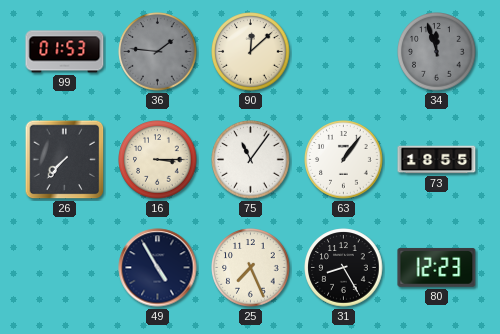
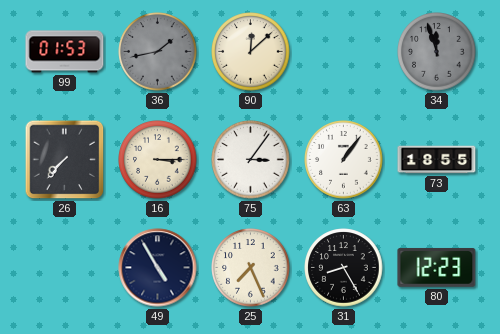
36: 1:46 -> 1:43 (158, 52)
75: 11:06 -> 3:06 (251, 160)
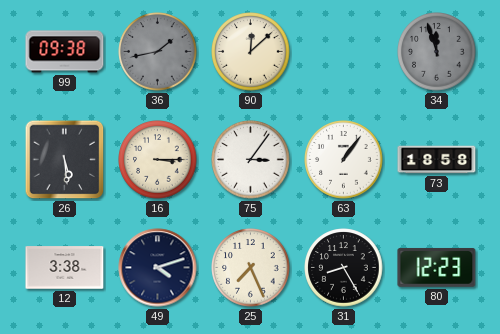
99: 01:53 -> 09:38 (65, 52)
26: 7:37 -> 5:29 (65, 160)
73: 18:55 -> 18:58 (437, 160)
12: none -> 3:38 (65, 268)
49: 4:55 -> 4:12 (158, 268)
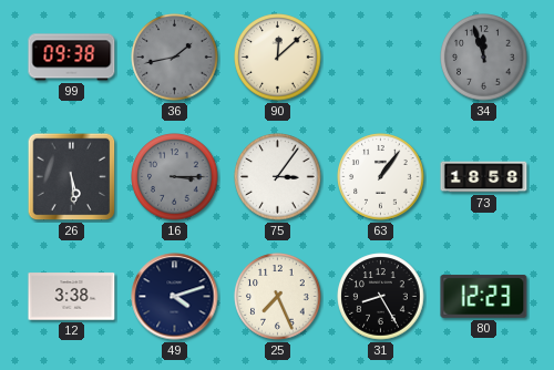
16 dial: cream -> grey (175, 177)
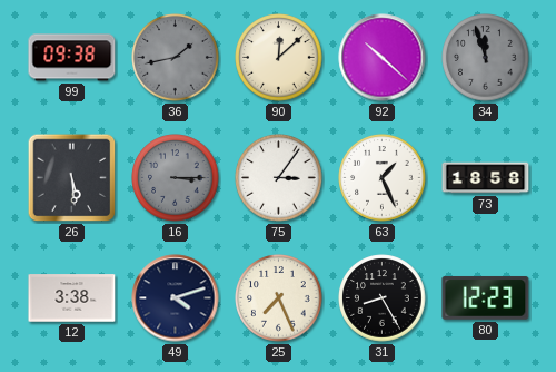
92: none -> 10:22 (383, 58)
63: 1:06 -> 1:26 (383, 178)
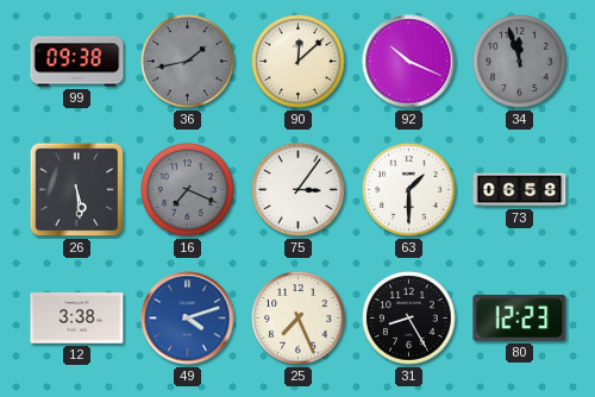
92: 10:22 -> 10:19 (409, 62)
16: 3:15 -> 7:19 (188, 190)
63: 1:26 -> 1:30 (409, 190)
73: 18:58 -> 06:58 (520, 190)
49 dial: navy -> blue (188, 319)
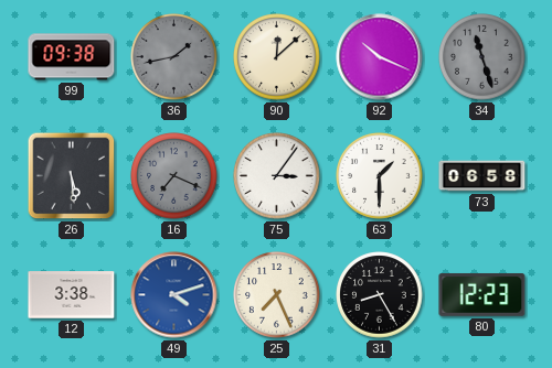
34: 11:57 -> 11:27 (482, 57)
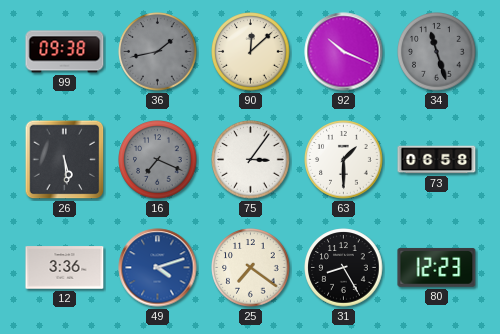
12: 3:38 -> 3:36 (65, 268)
25: 7:26 -> 7:21 (251, 268)
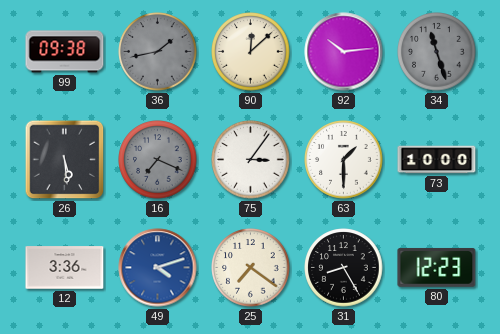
92: 10:19 -> 10:14 (344, 52)
73: 06:58 -> 10:00 (437, 160)
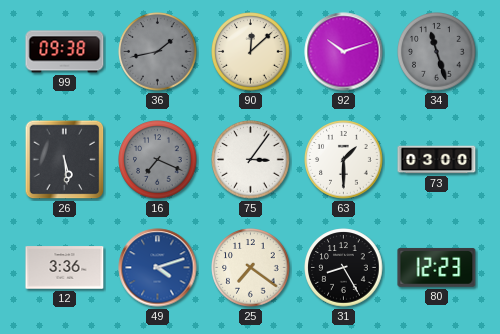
92: 10:14 -> 10:12 (344, 52)
73: 10:00 -> 03:00 (437, 160)
